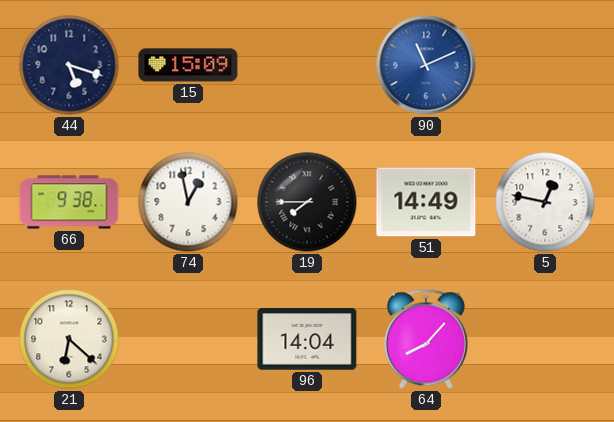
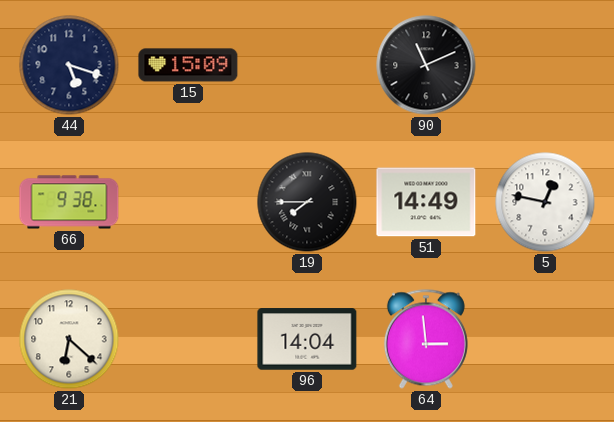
90 dial: blue -> black (426, 65)
74: 12:58 -> none (188, 202)
64: 8:07 -> 2:59 (426, 339)
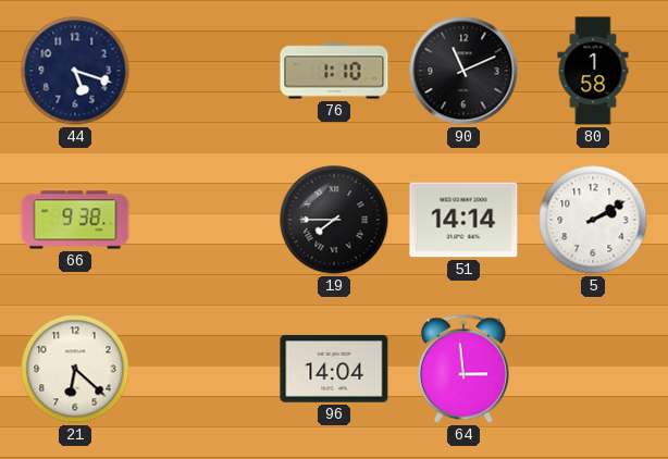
15: 15:09 -> none (188, 65)
76: none -> 1:10 (334, 71)
80: none -> 1:58 (593, 71)
51: 14:49 -> 14:14 (463, 220)
5: 12:47 -> 2:10 (593, 220)
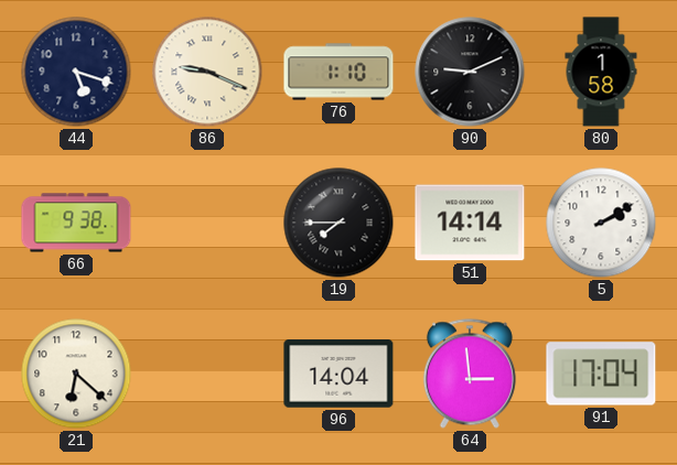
86: none -> 9:19 (207, 72)
90: 11:11 -> 9:11 (470, 72)
91: none -> 17:04 (601, 374)
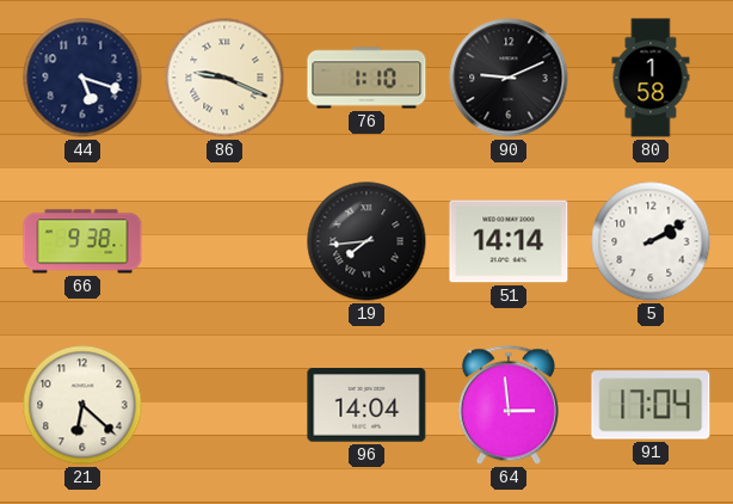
19: 7:45 -> 7:44 (366, 241)
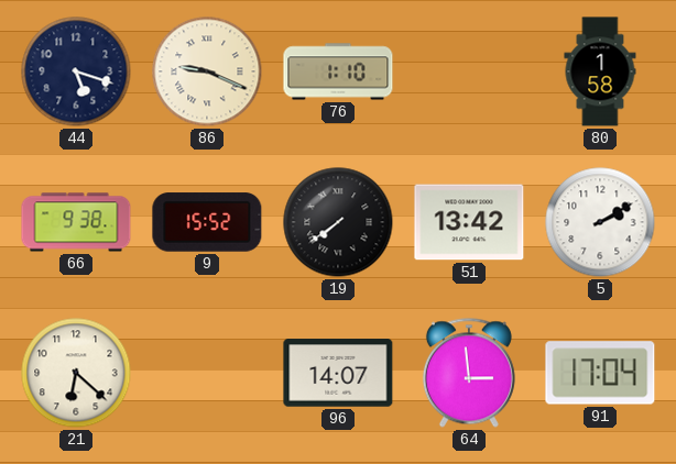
90: 9:11 -> none (509, 78)
9: none -> 15:52 (207, 222)
19: 7:44 -> 7:39 (338, 222)
51: 14:14 -> 13:42 (469, 222)
96: 14:04 -> 14:07 (338, 373)
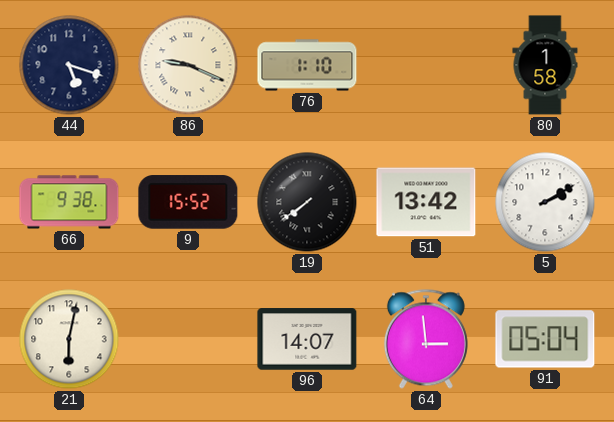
21: 6:22 -> 6:02 (69, 339)
91: 17:04 -> 05:04 (545, 339)
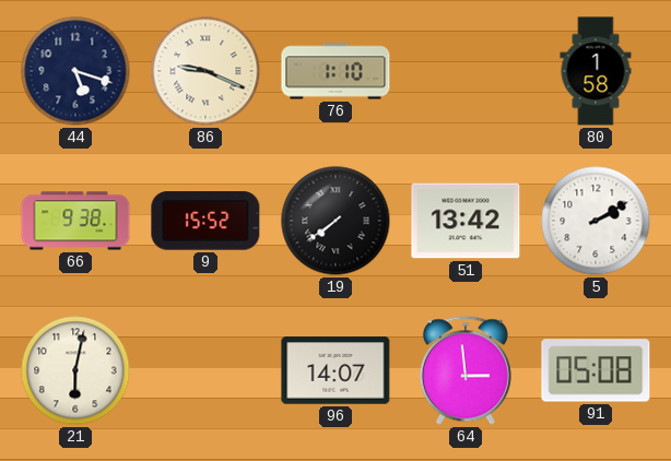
91: 05:04 -> 05:08 (596, 370)
